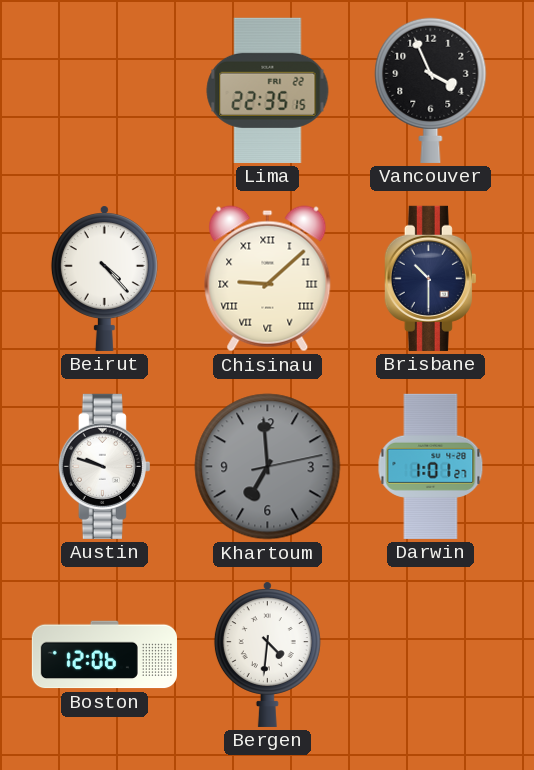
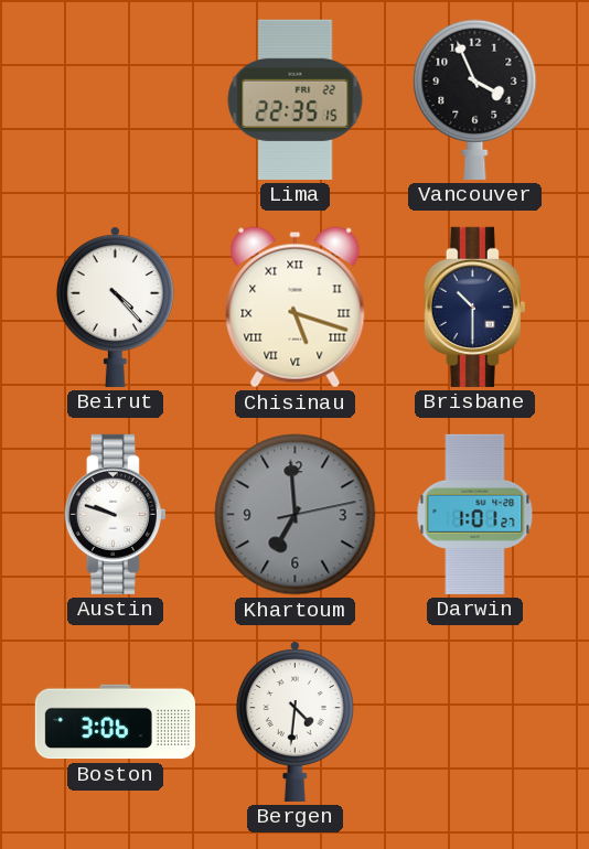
Chisinau: 9:08 -> 5:18 (296, 308)
Boston: 12:06 -> 3:06 (115, 722)
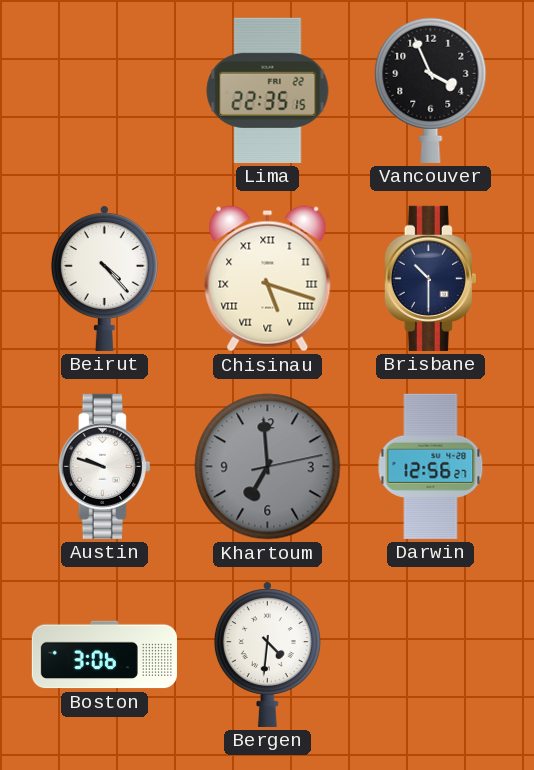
Darwin: 1:01 -> 12:56 (431, 466)
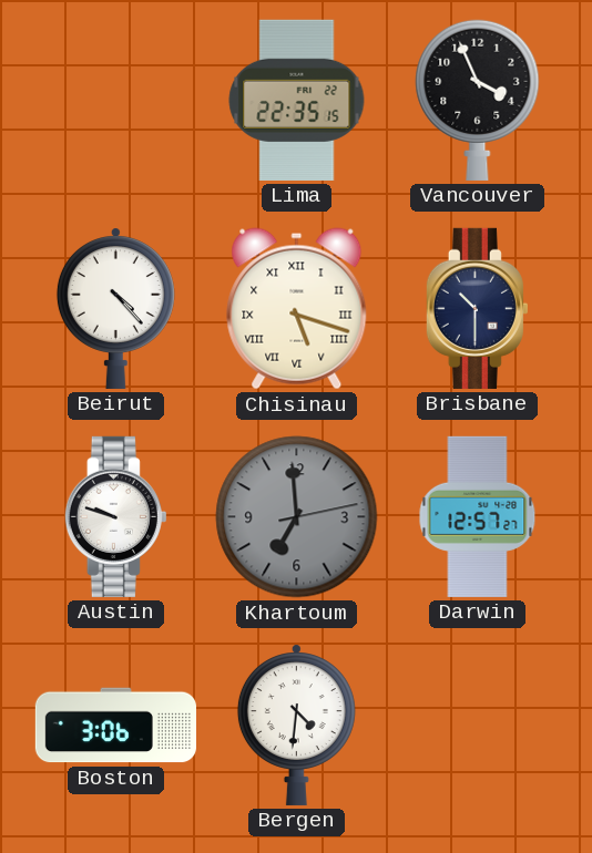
Darwin: 12:56 -> 12:57 (478, 516)
